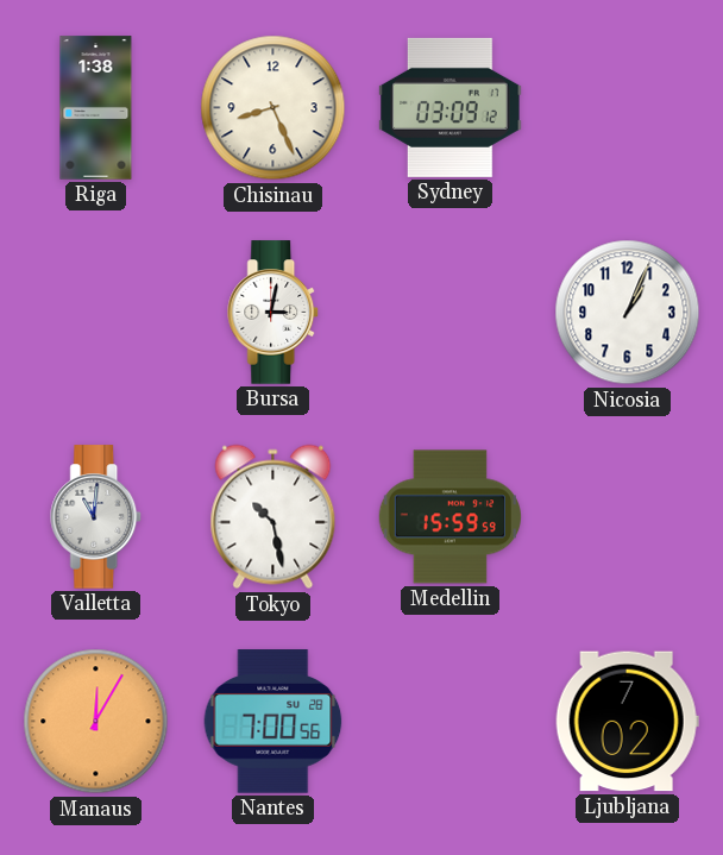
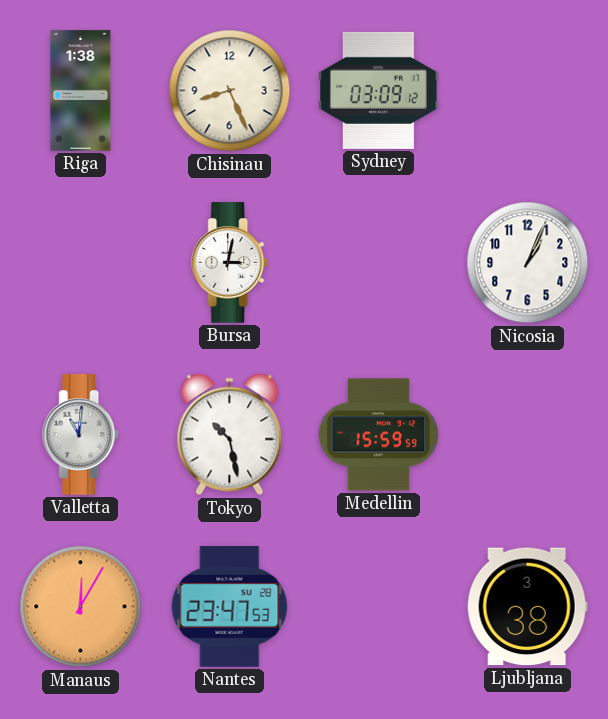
Nantes: 7:00 -> 23:47 (230, 607)
Ljubljana: 7:02 -> 3:38 (527, 607)
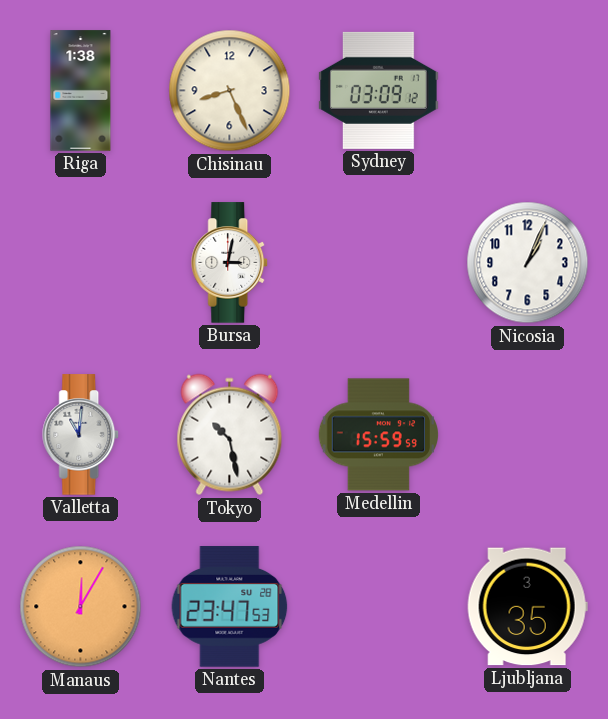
Ljubljana: 3:38 -> 3:35 (527, 607)
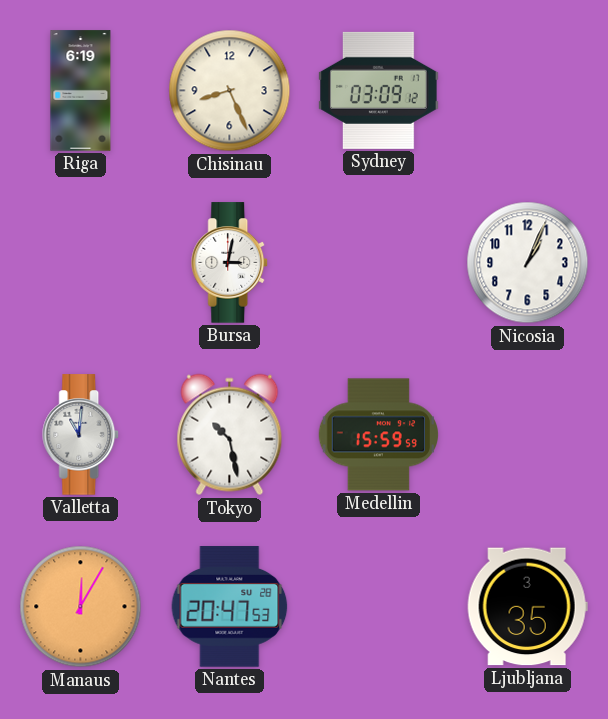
Riga: 1:38 -> 6:19 (81, 91)
Nantes: 23:47 -> 20:47 (230, 607)
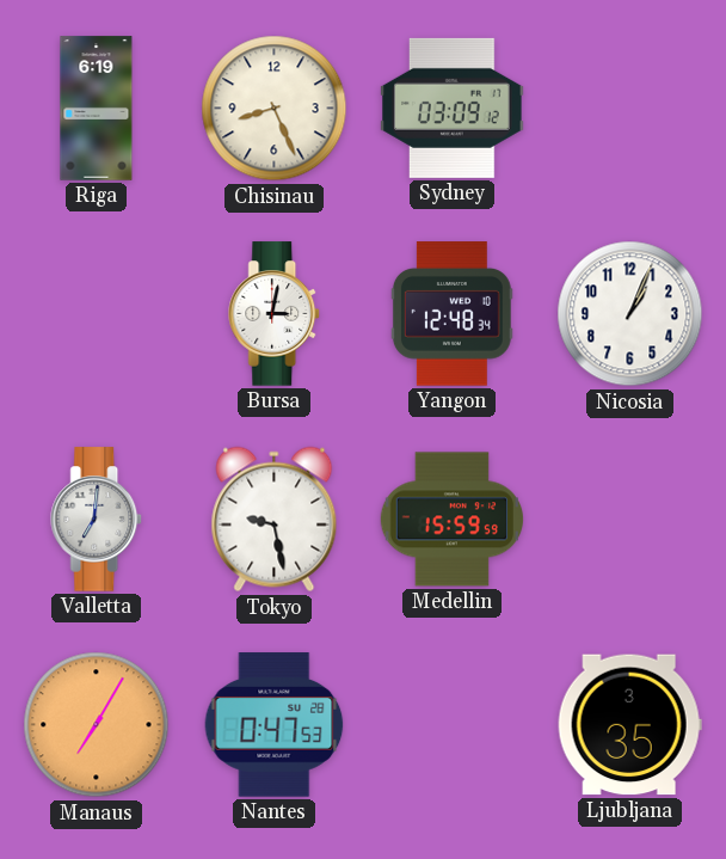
Yangon: none -> 12:48 (451, 314)
Valletta: 11:01 -> 7:01 (97, 520)
Tokyo: 10:28 -> 9:28 (275, 520)
Manaus: 12:05 -> 7:05 (97, 725)
Nantes: 20:47 -> 0:47 (275, 725)
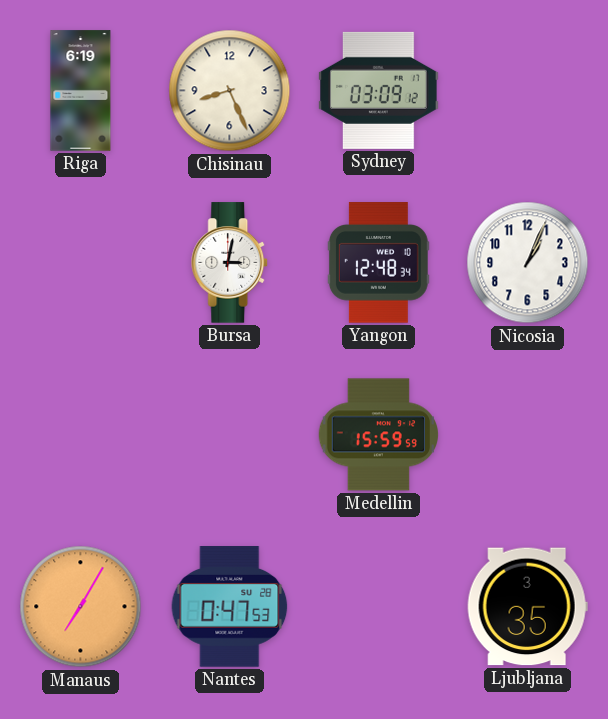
Valletta: 7:01 -> none (97, 520)
Tokyo: 9:28 -> none (275, 520)
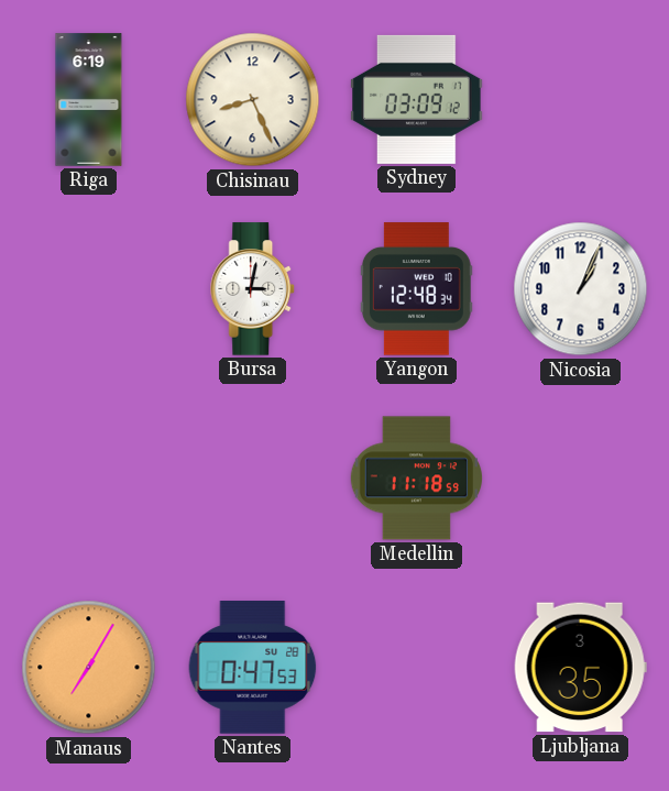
Medellin: 15:59 -> 11:18 (416, 479)
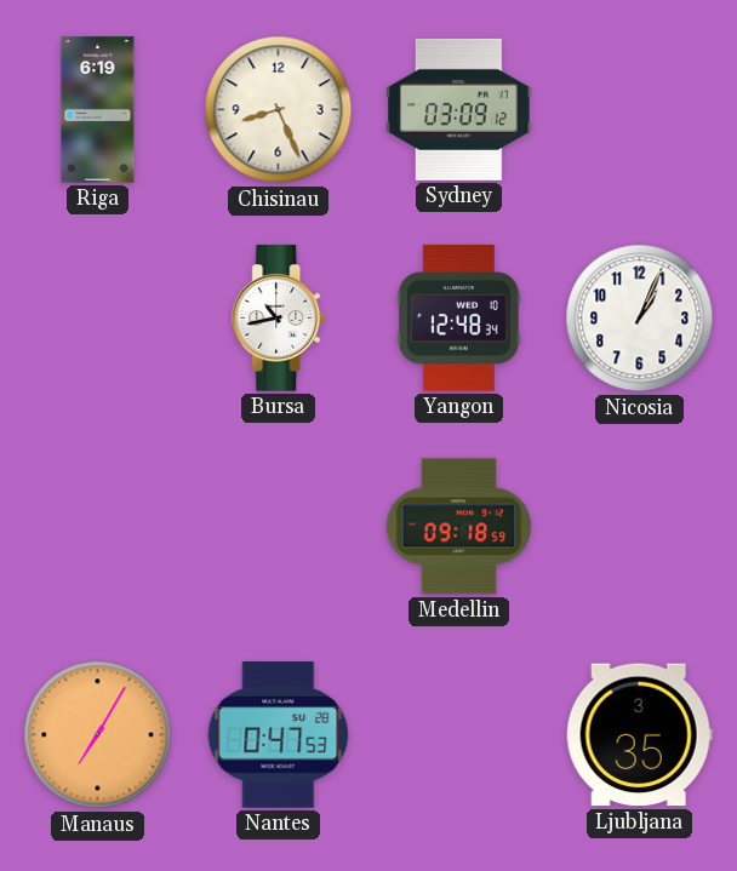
Bursa: 3:02 -> 10:43 (279, 319)
Medellin: 11:18 -> 09:18 (458, 527)
